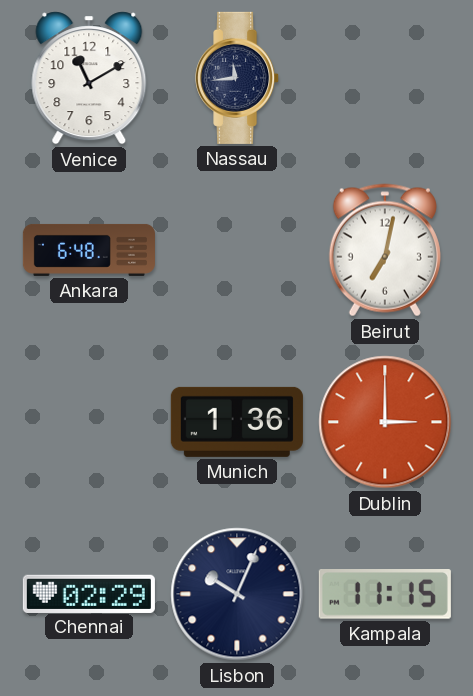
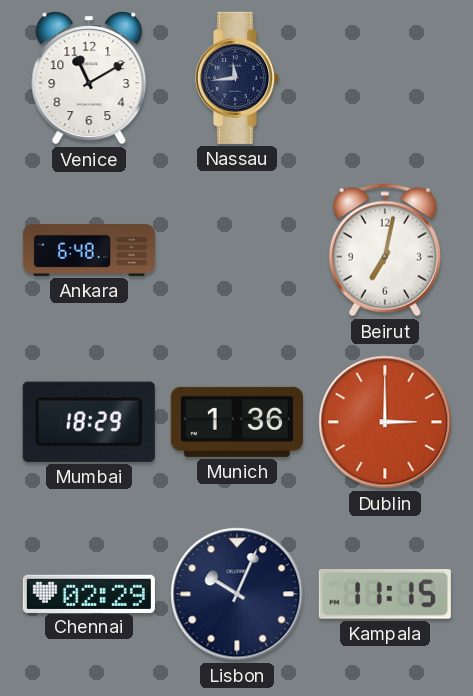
Mumbai: none -> 18:29 (89, 422)
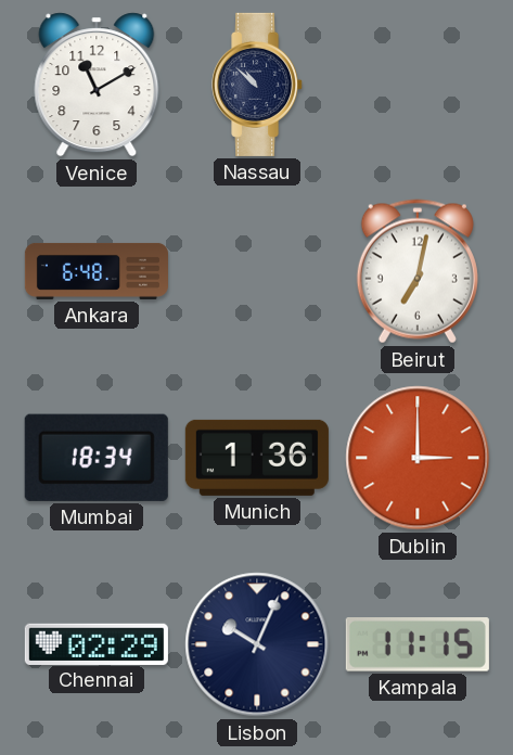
Nassau: 11:44 -> 10:52 (258, 85)
Mumbai: 18:29 -> 18:34 (97, 458)
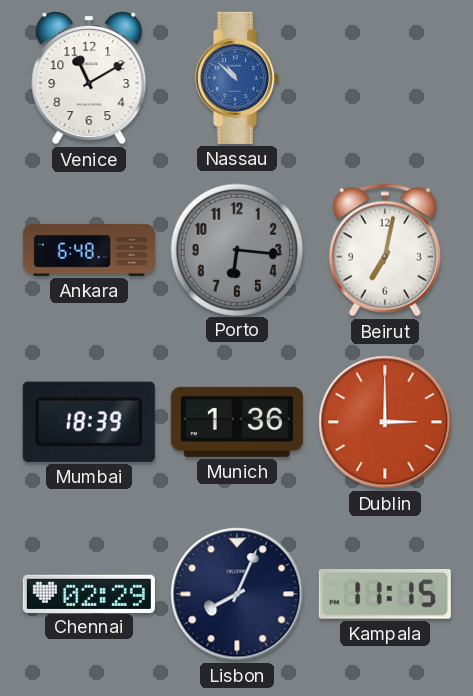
Nassau dial: navy -> blue (238, 78)
Porto: none -> 6:16 (236, 249)
Mumbai: 18:34 -> 18:39 (89, 422)
Lisbon: 10:04 -> 8:04 (237, 594)
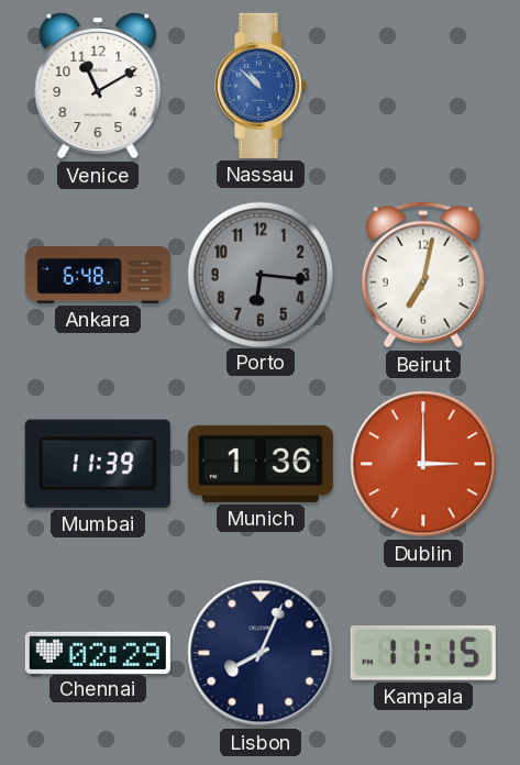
Mumbai: 18:39 -> 11:39 (98, 464)
